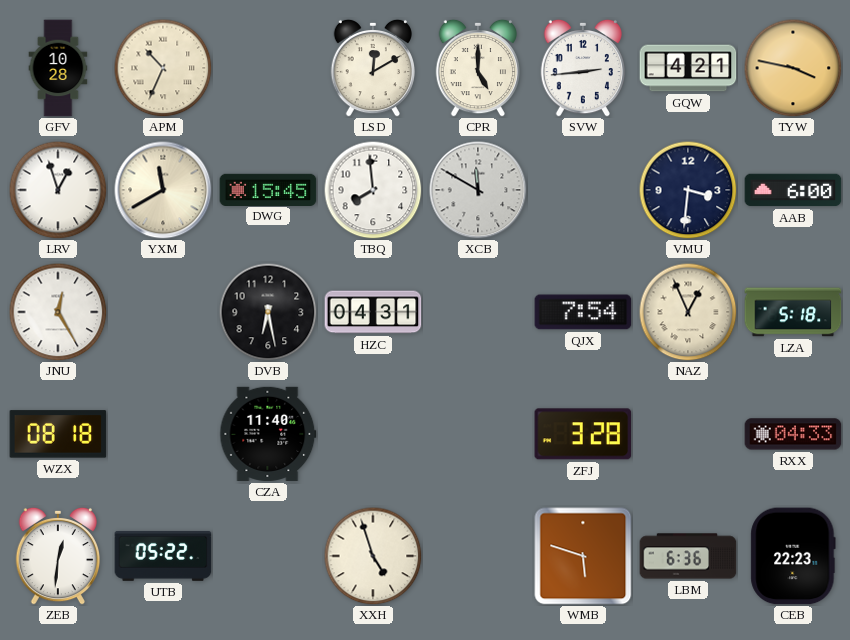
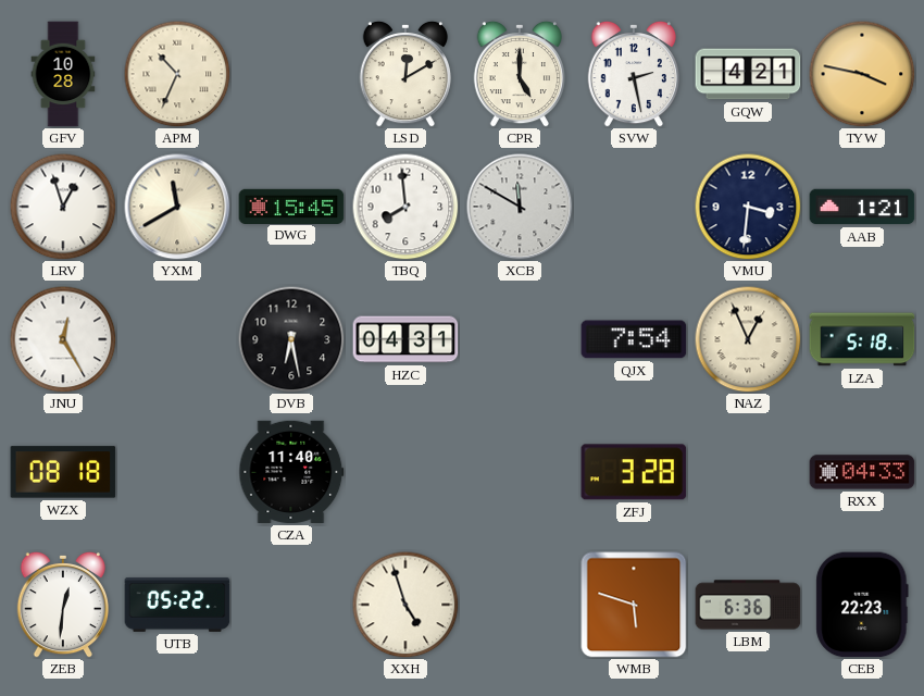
SVW: 2:44 -> 2:28 (633, 74)
AAB: 6:00 -> 1:21 (862, 207)
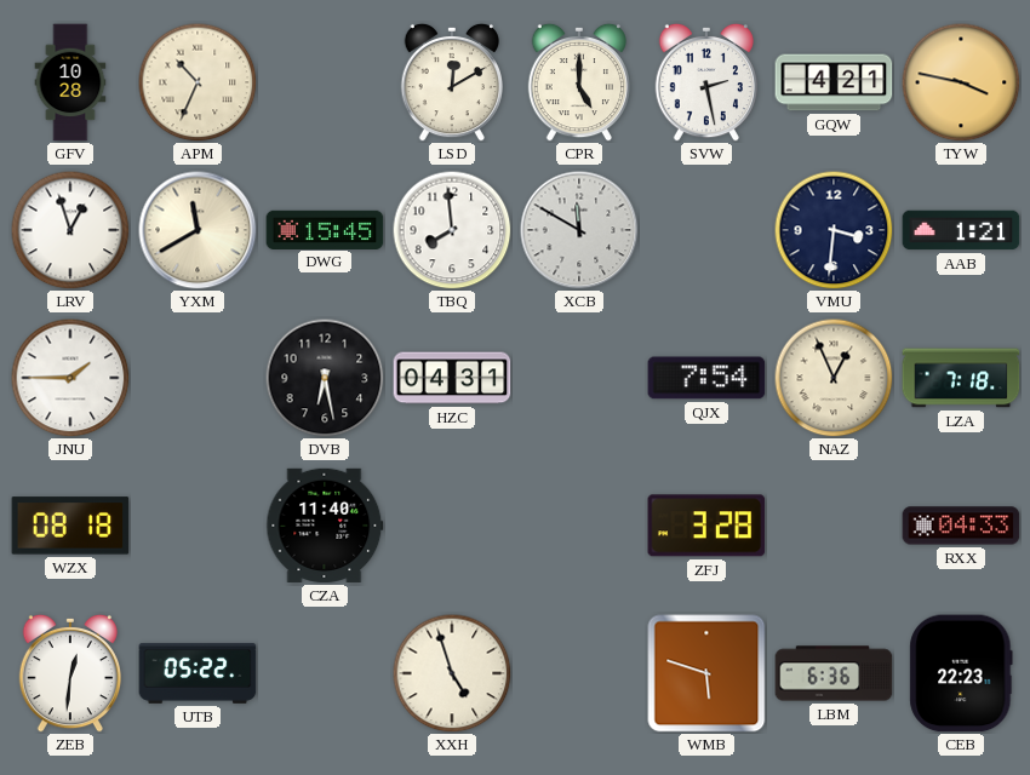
JNU: 12:25 -> 1:45 (70, 378)
LZA: 5:18 -> 7:18 (961, 378)
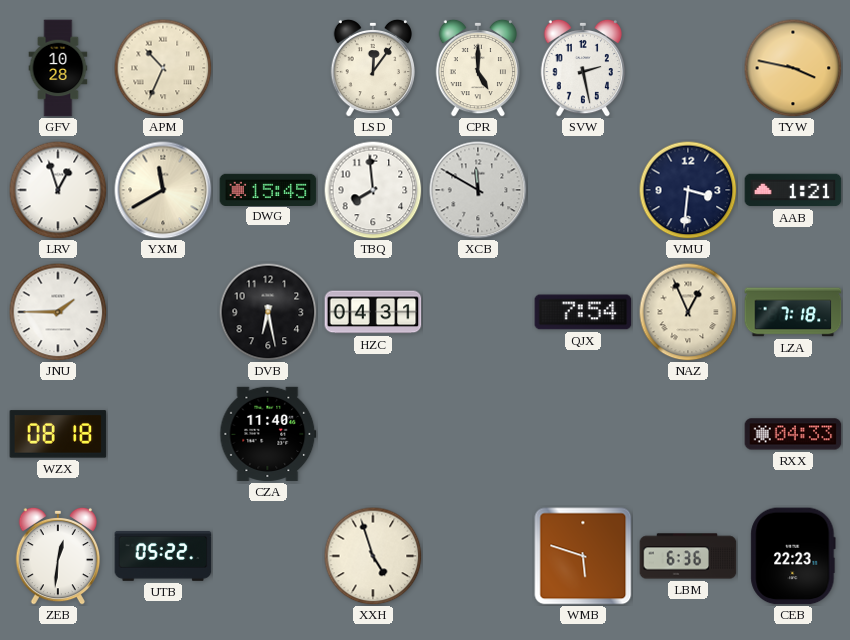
LSD: 12:10 -> 12:06 (372, 68)
GQW: 4:21 -> none (834, 82)
ZFJ: 3:28 -> none (706, 526)
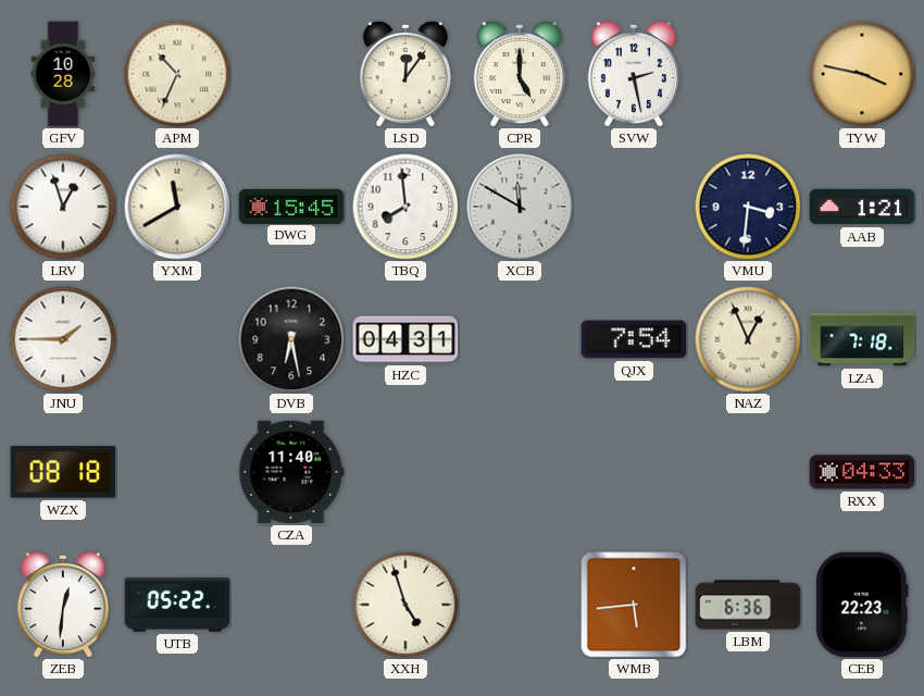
WMB: 5:48 -> 5:44 (634, 605)
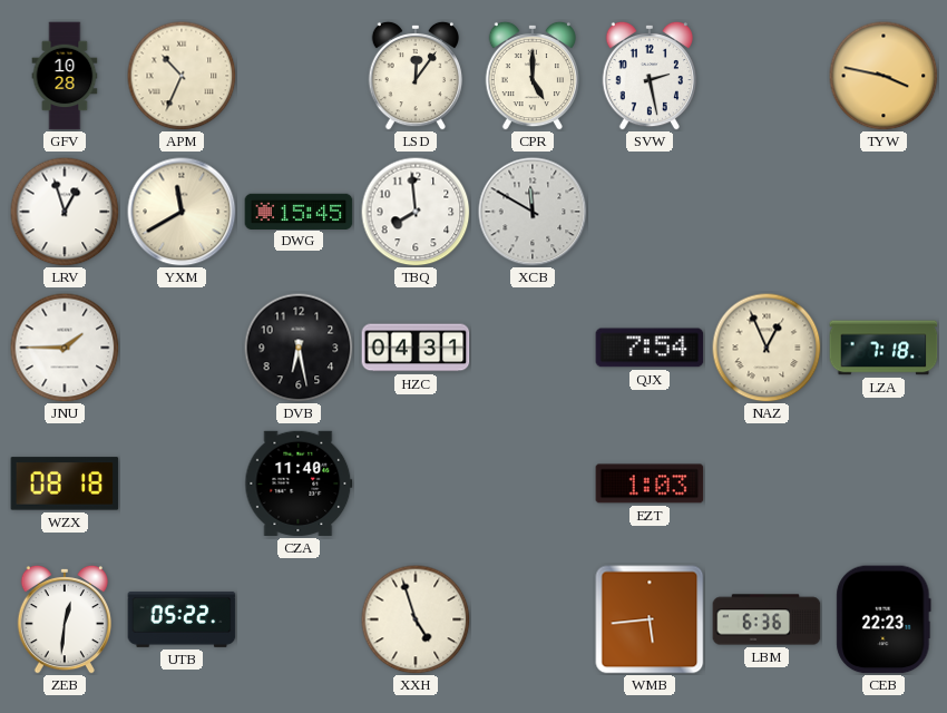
VMU: 3:31 -> none (748, 207)
AAB: 1:21 -> none (862, 207)
EZT: none -> 1:03 (650, 484)
RXX: 04:33 -> none (862, 472)
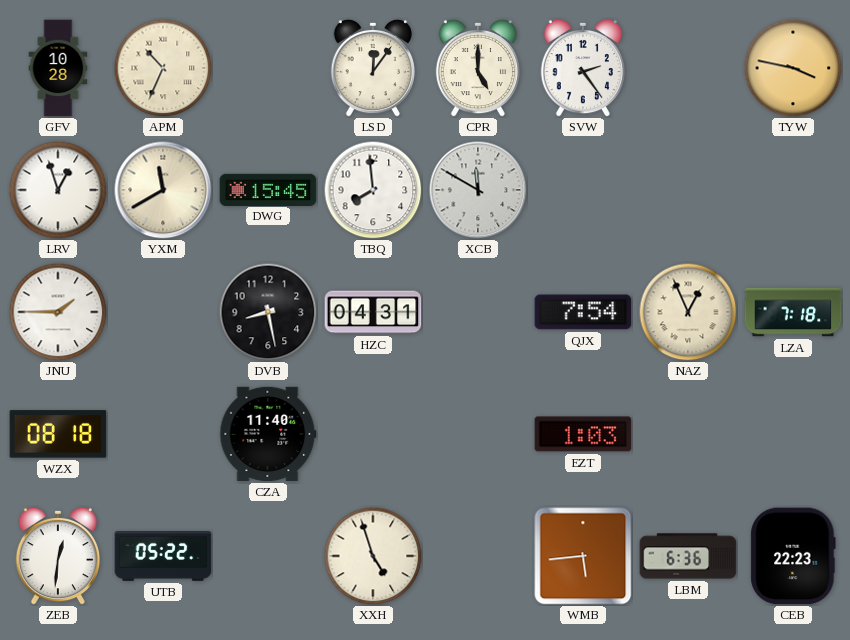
SVW: 2:28 -> 2:24 (582, 68)
DVB: 6:28 -> 8:28 (268, 312)
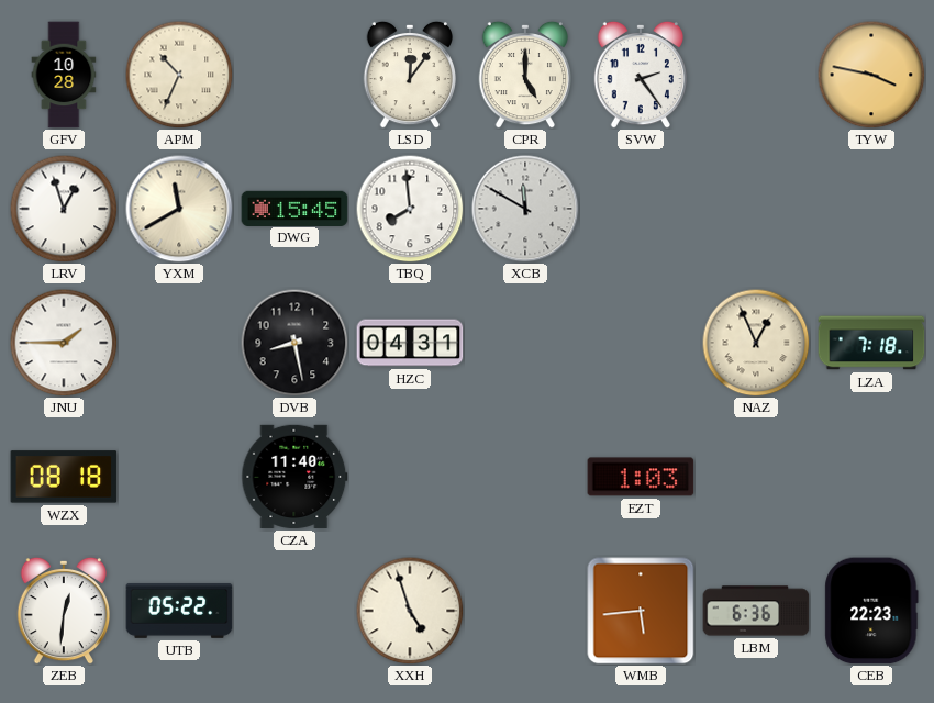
QJX: 7:54 -> none (583, 312)
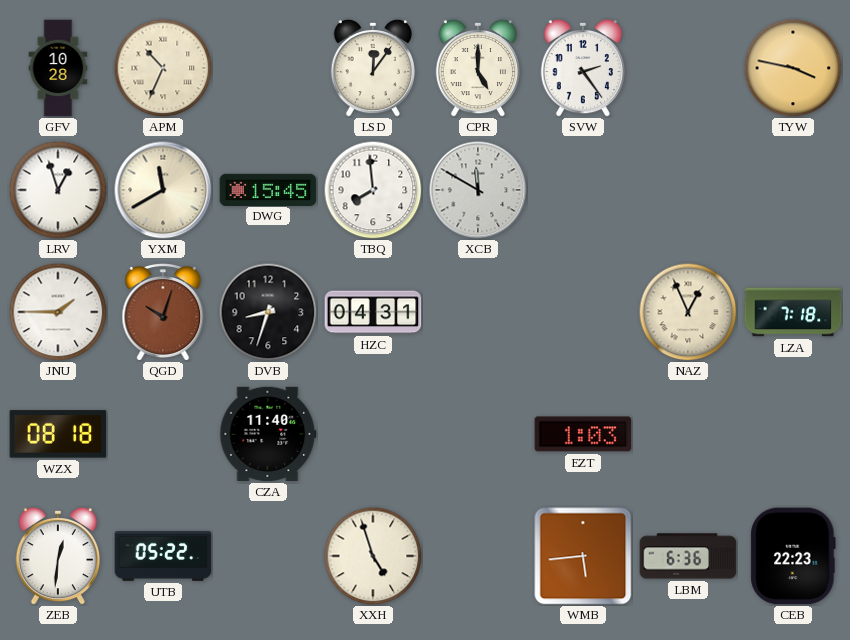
QGD: none -> 10:03 (163, 312)
DVB: 8:28 -> 8:33 (268, 312)
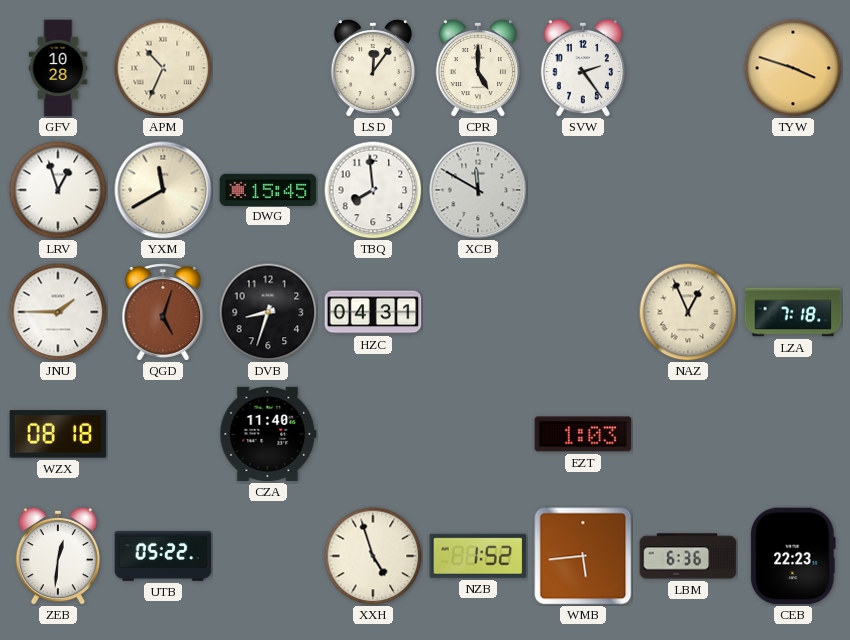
TYW: 3:47 -> 3:48 (793, 68)
QGD: 10:03 -> 5:03 (163, 312)
NZB: none -> 1:52 (478, 556)
